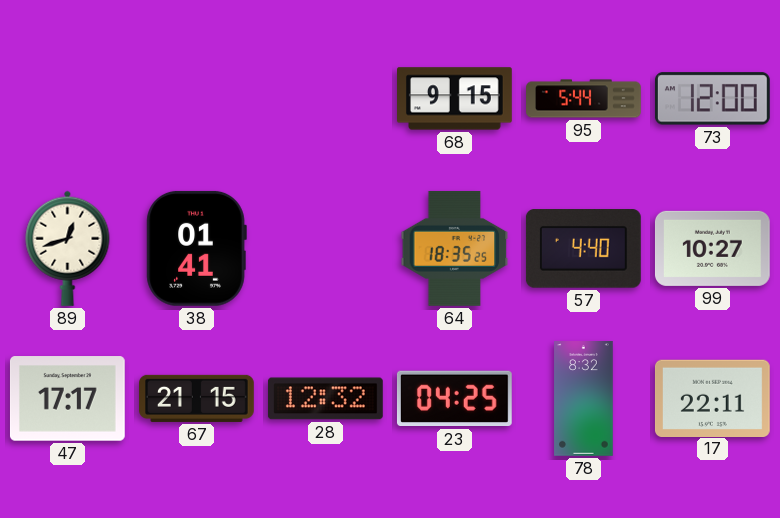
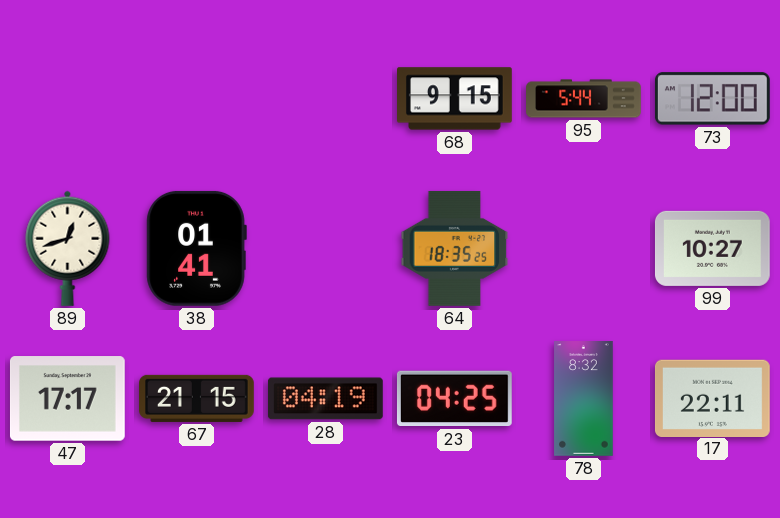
57: 4:40 -> none (583, 249)
28: 12:32 -> 04:19 (325, 399)
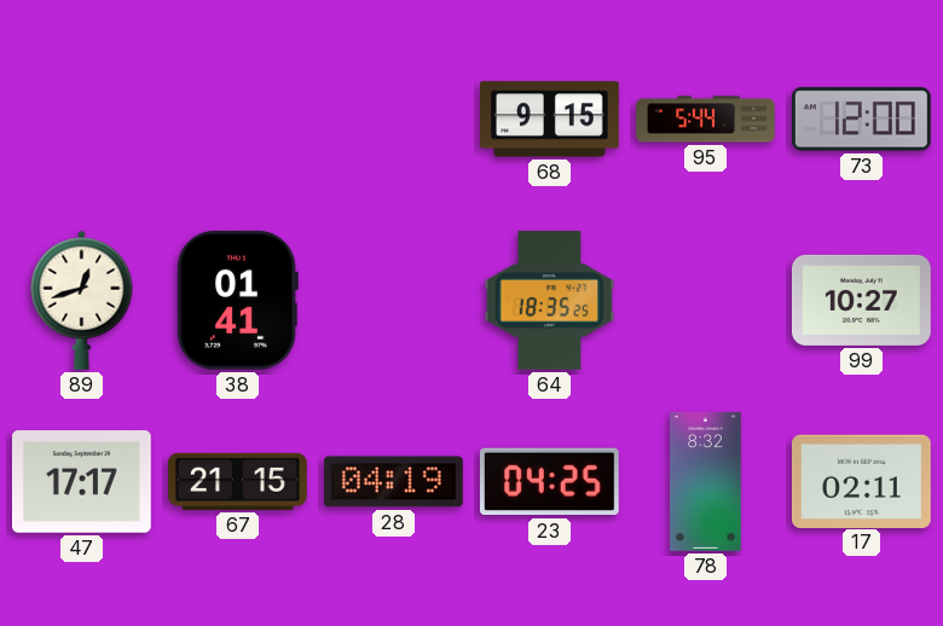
17: 22:11 -> 02:11 (861, 481)
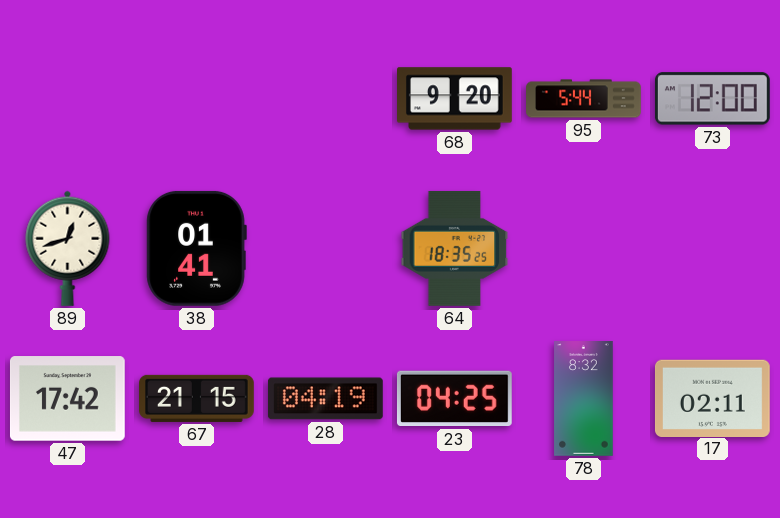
68: 9:15 -> 9:20 (455, 99)
99: 10:27 -> none (861, 300)
47: 17:17 -> 17:42 (67, 399)
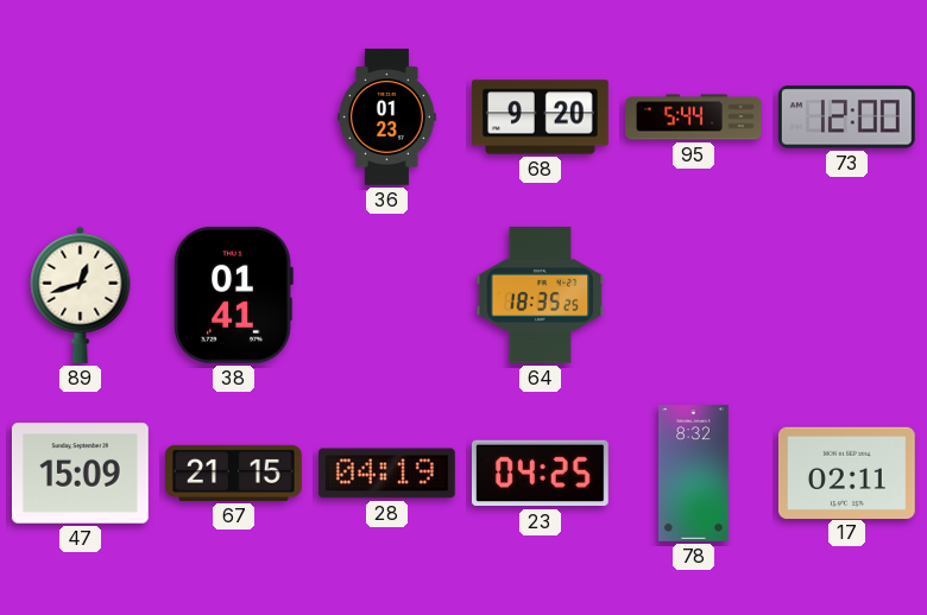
36: none -> 01:23 (386, 118)
47: 17:42 -> 15:09 (80, 474)
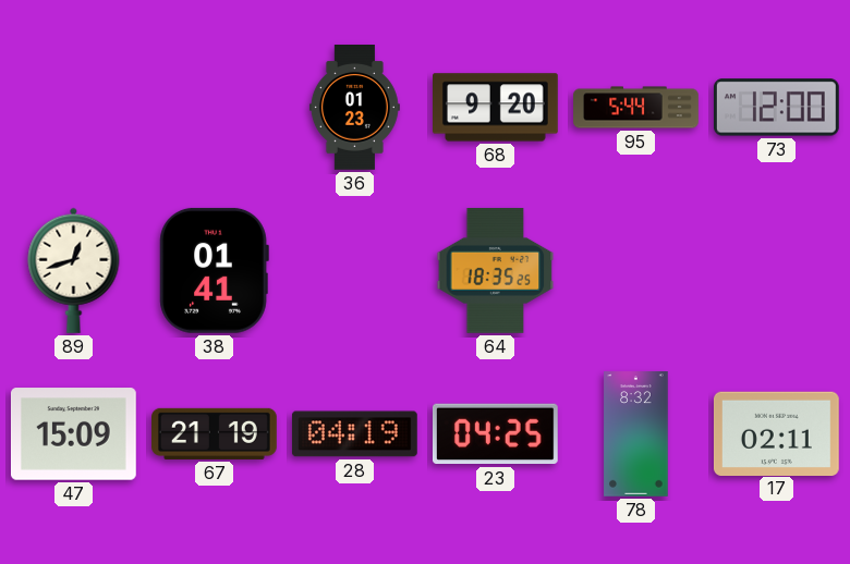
67: 21:15 -> 21:19 (215, 433)
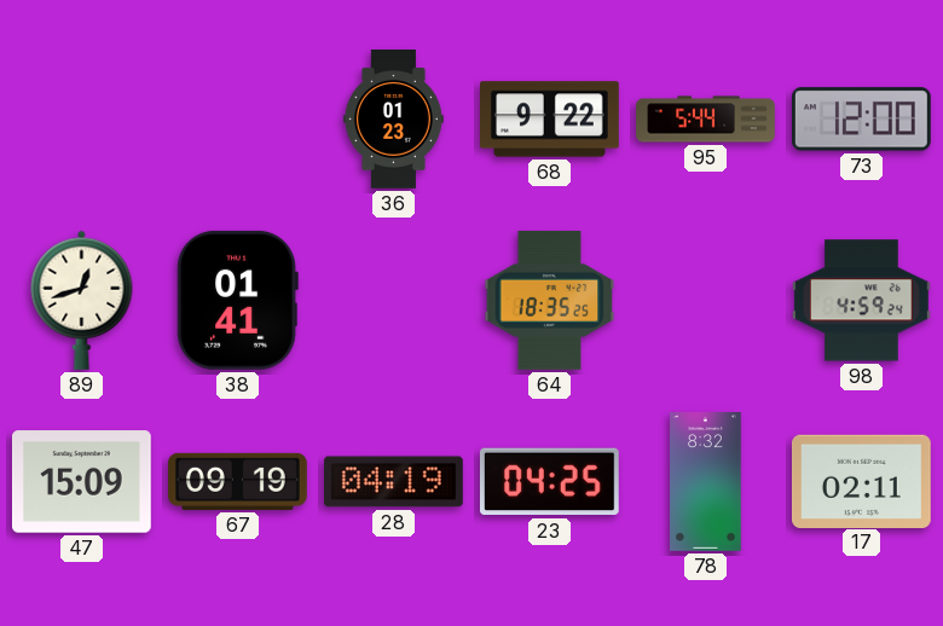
68: 9:20 -> 9:22 (550, 120)
98: none -> 4:59 (861, 301)
67: 21:19 -> 09:19 (238, 481)
